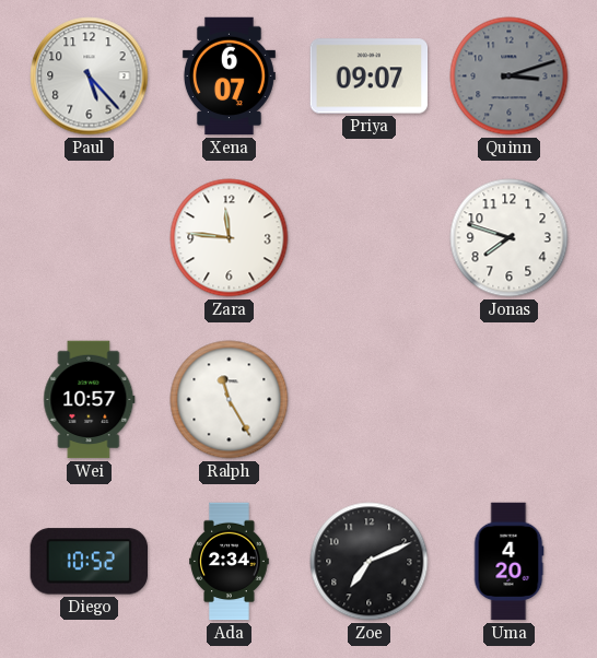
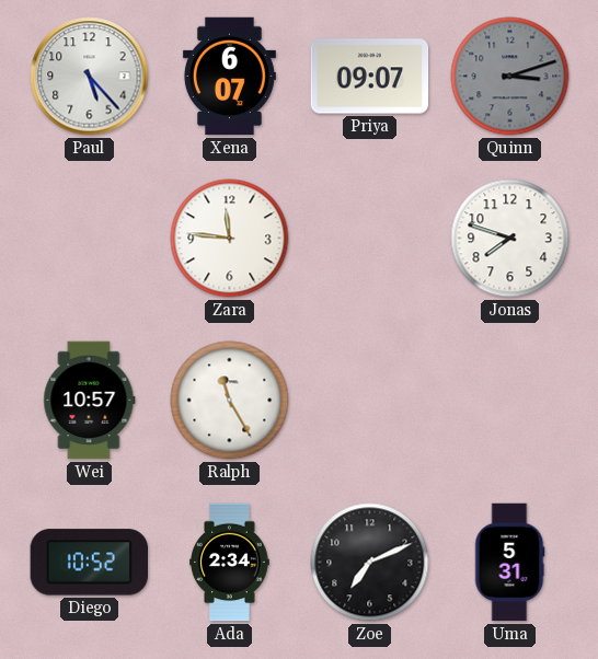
Uma: 4:20 -> 5:31 (509, 563)
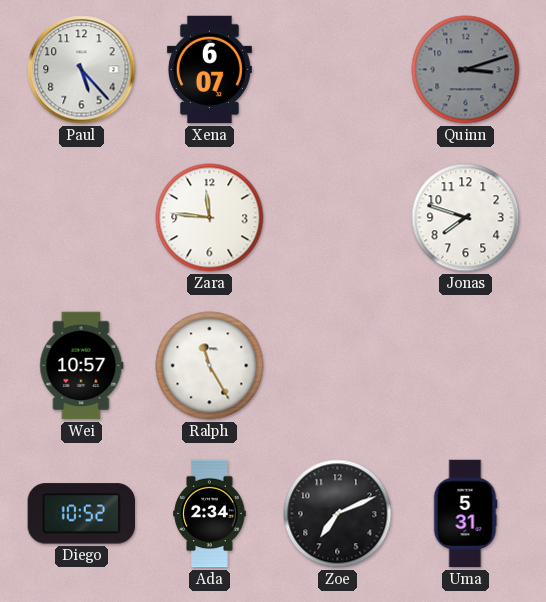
Priya: 09:07 -> none (370, 77)
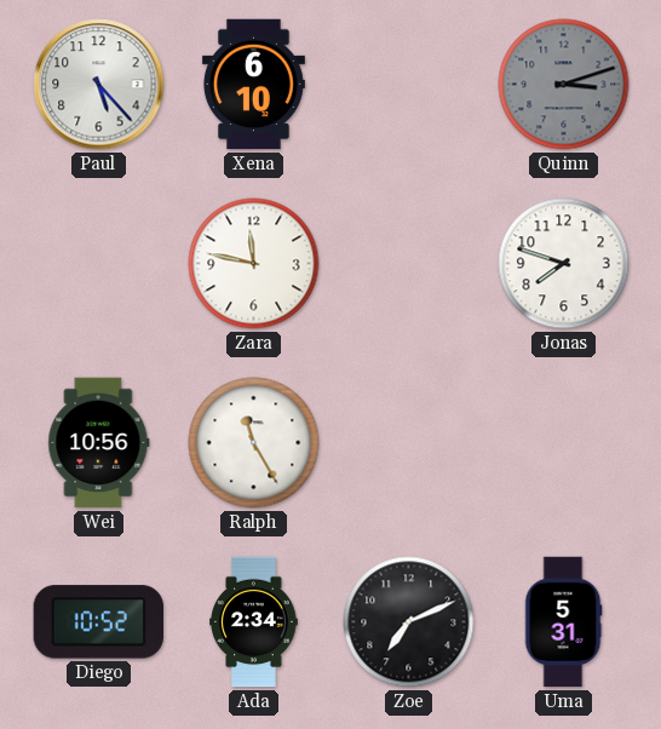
Xena: 6:07 -> 6:10 (253, 85)
Zara: 11:46 -> 11:47 (254, 264)
Wei: 10:57 -> 10:56 (99, 443)
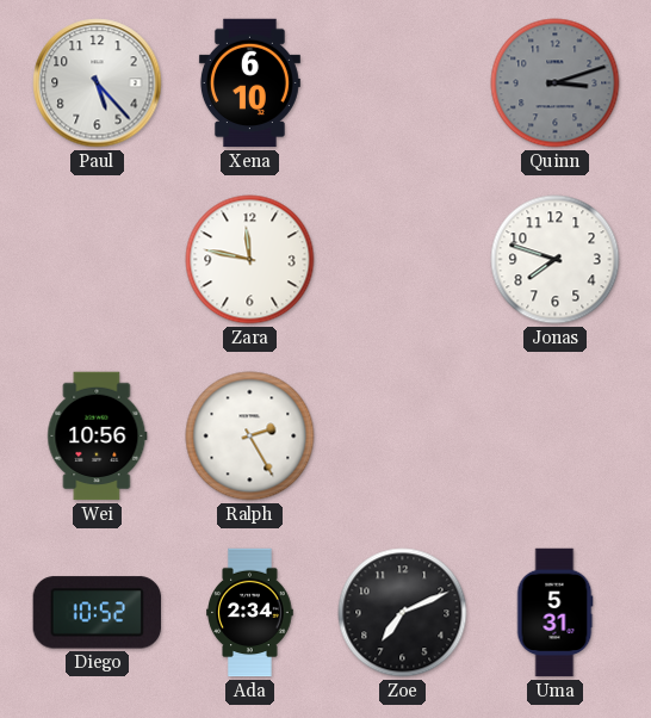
Ralph: 11:25 -> 2:25 (250, 437)
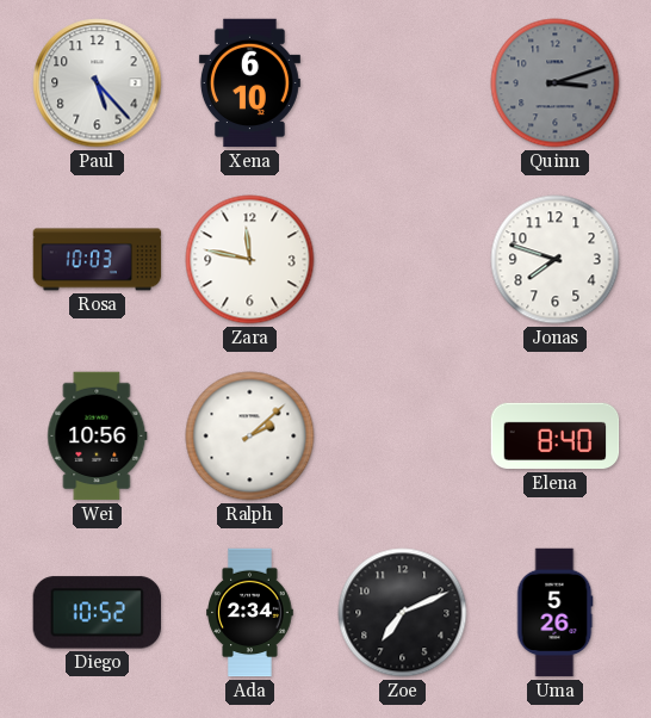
Rosa: none -> 10:03 (98, 260)
Ralph: 2:25 -> 2:08 (250, 437)
Elena: none -> 8:40 (556, 437)
Uma: 5:31 -> 5:26 (554, 613)
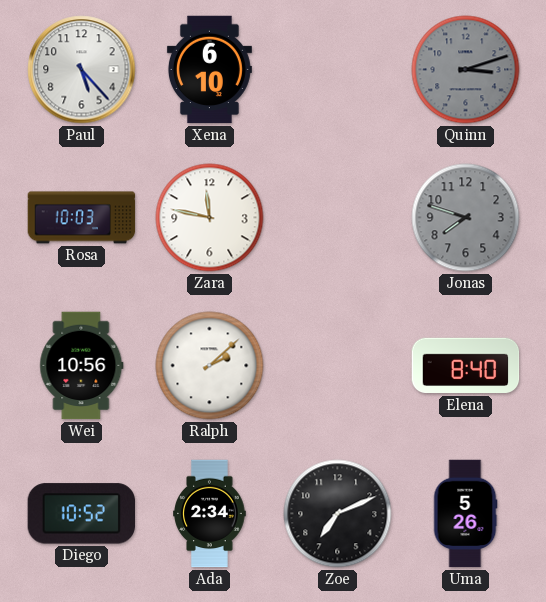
Jonas dial: white -> grey (466, 218)
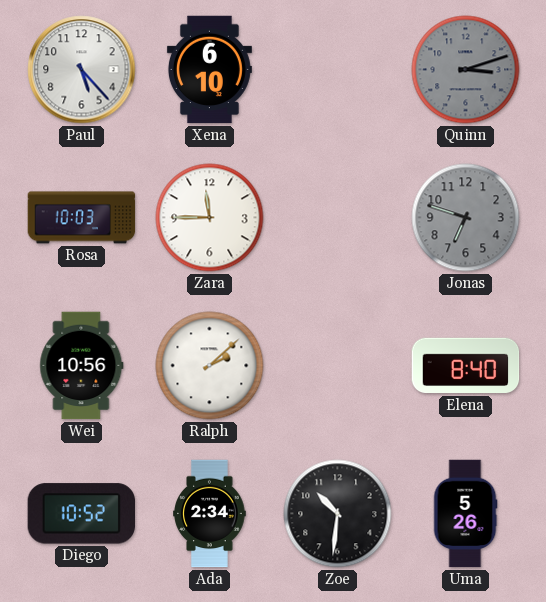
Zara: 11:47 -> 11:45 (210, 218)
Jonas: 7:48 -> 6:48 (466, 218)
Zoe: 7:11 -> 10:31 (338, 514)
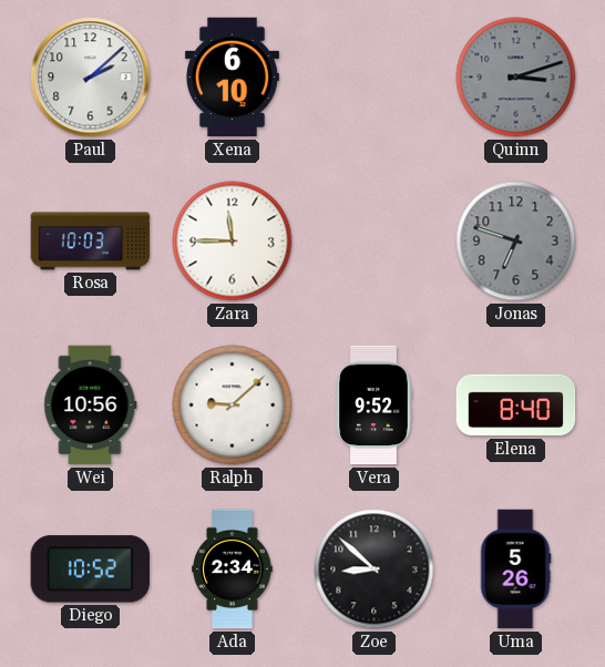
Paul: 5:23 -> 2:08 (91, 78)
Ralph: 2:08 -> 9:08 (233, 406)
Vera: none -> 9:52 (373, 406)
Zoe: 10:31 -> 8:52 (375, 569)
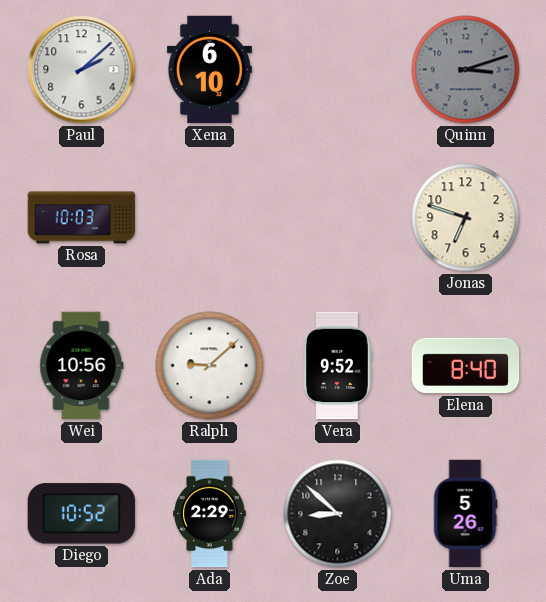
Zara: 11:45 -> none (233, 242)
Jonas dial: grey -> cream (466, 218)
Ada: 2:34 -> 2:29 (210, 514)
